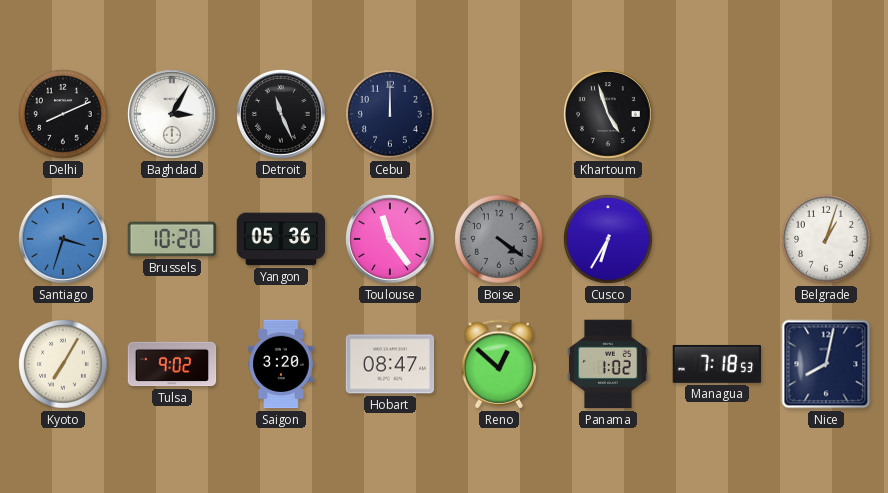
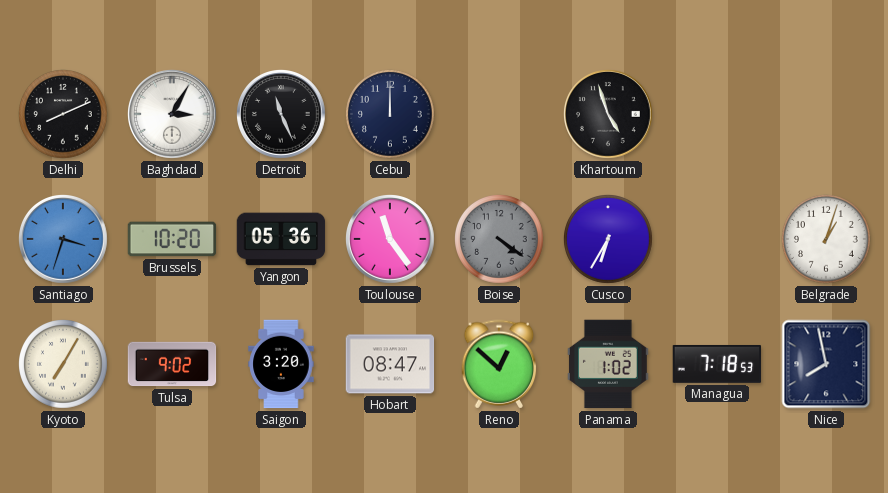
Nice: 8:02 -> 7:58 (826, 364)
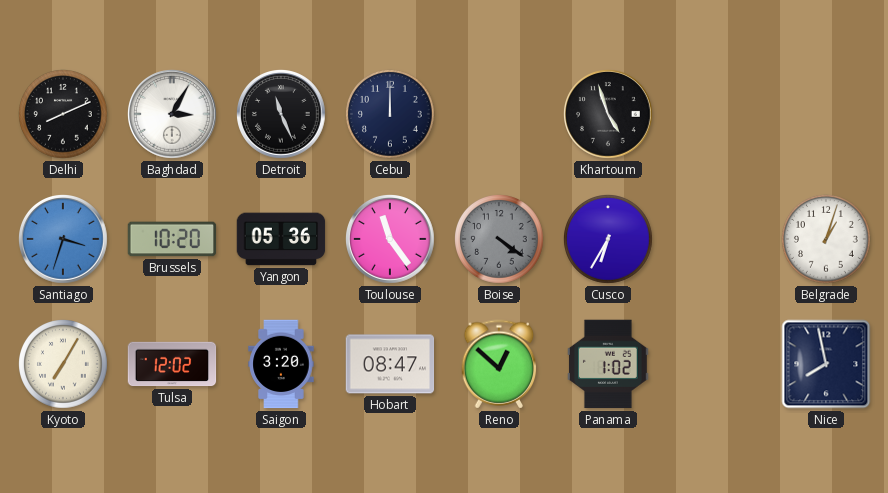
Tulsa: 9:02 -> 12:02 (172, 364)
Managua: 7:18 -> none (717, 364)
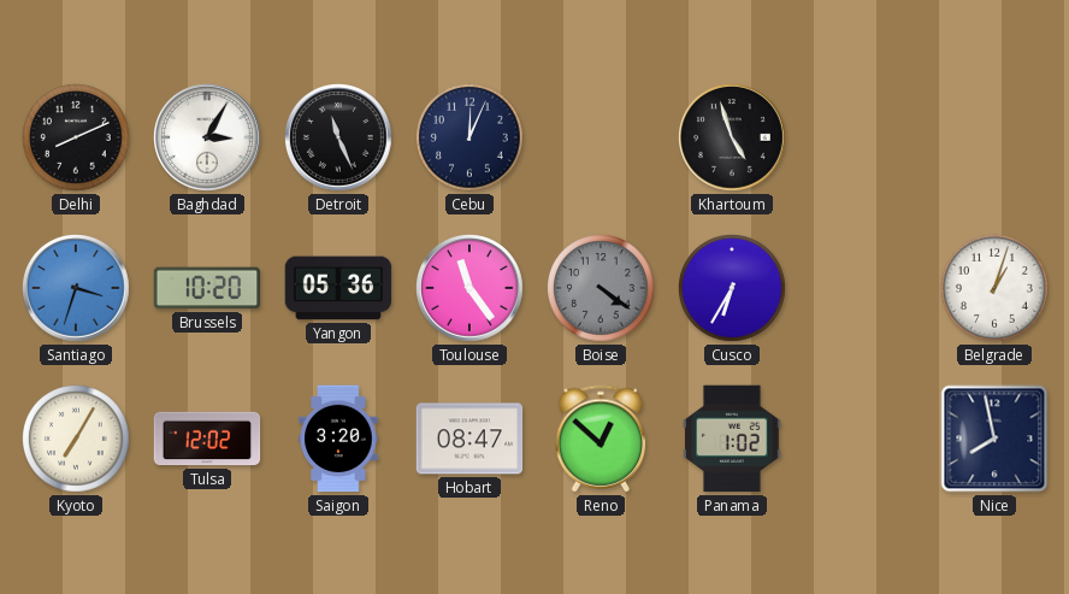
Cebu: 12:00 -> 12:04 (471, 139)
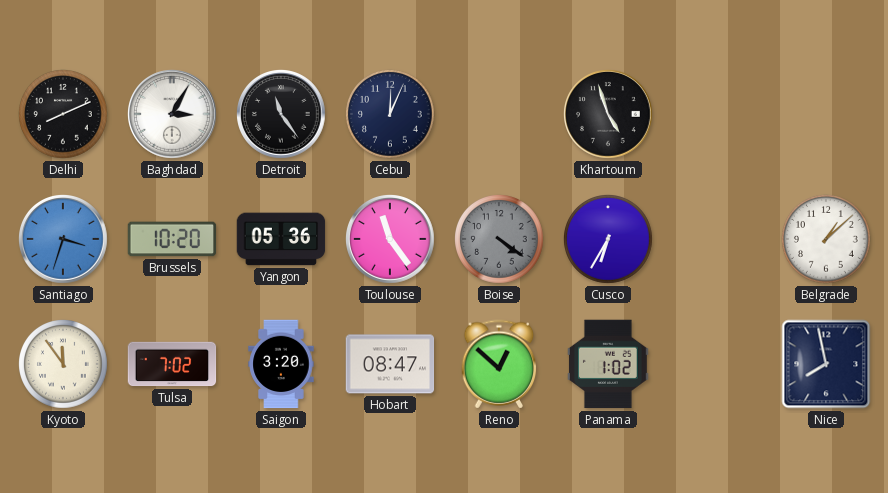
Detroit: 11:26 -> 11:24 (282, 115)
Belgrade: 1:03 -> 1:08 (827, 240)
Kyoto: 7:05 -> 11:54 (64, 365)
Tulsa: 12:02 -> 7:02 (172, 364)
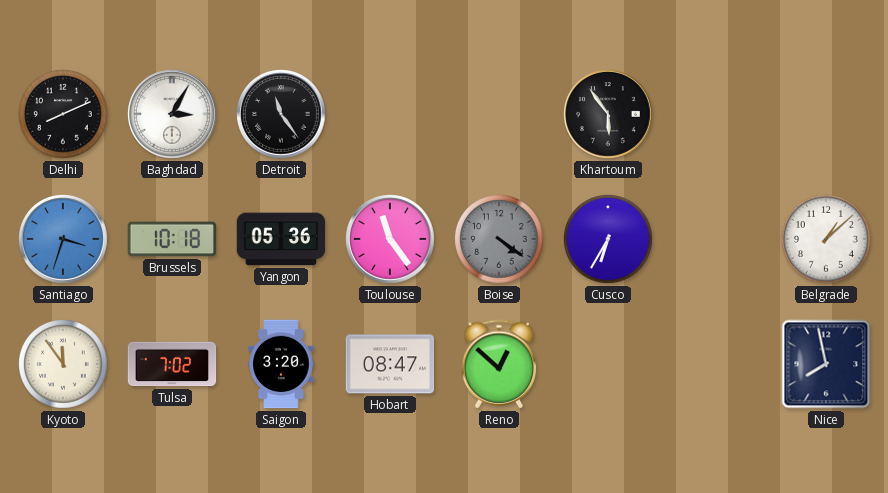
Cebu: 12:04 -> none (391, 115)
Khartoum: 4:57 -> 5:54 (609, 115)
Brussels: 10:20 -> 10:18 (172, 239)
Panama: 1:02 -> none (609, 364)
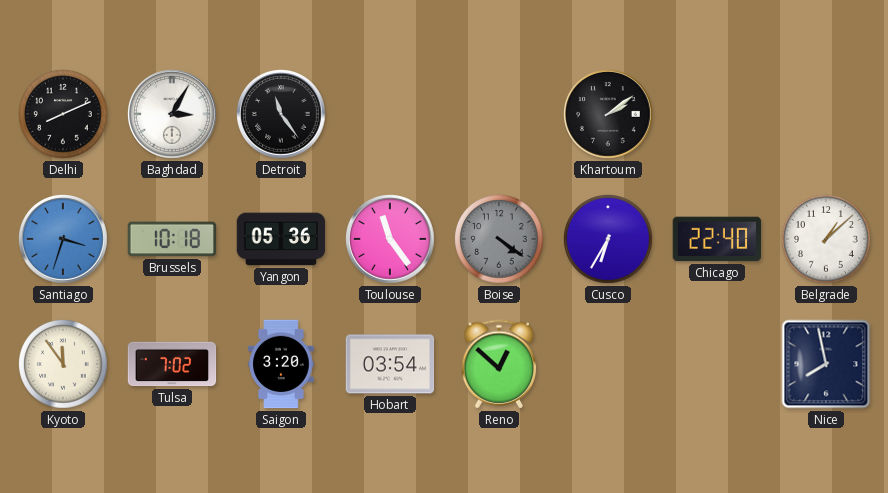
Khartoum: 5:54 -> 2:09 (609, 115)
Chicago: none -> 22:40 (717, 239)
Hobart: 08:47 -> 03:54 (390, 364)
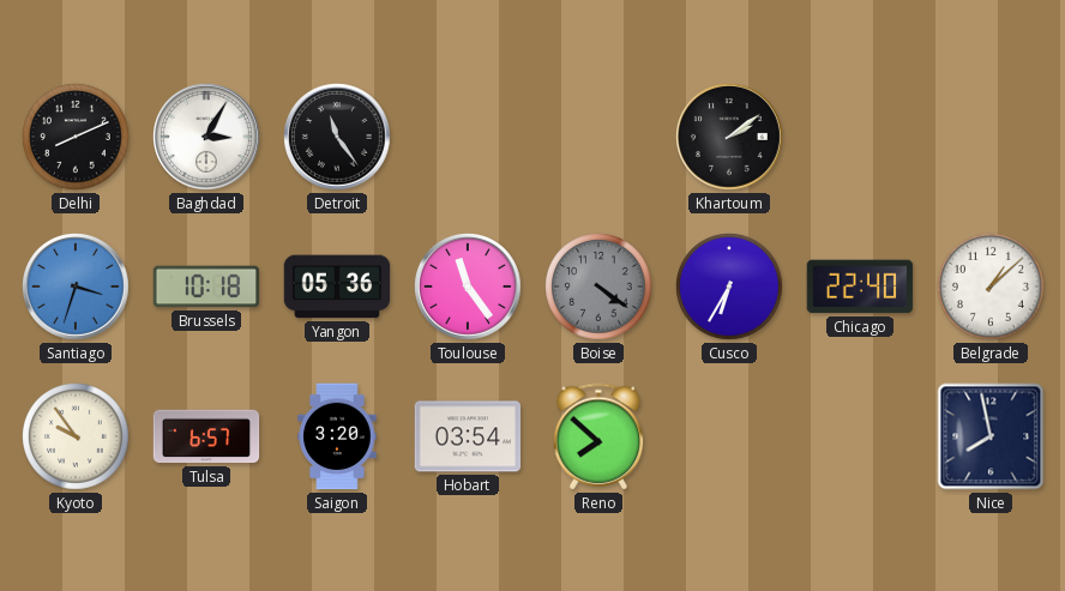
Kyoto: 11:54 -> 9:54 (77, 438)
Tulsa: 7:02 -> 6:57 (206, 436)
Reno: 12:52 -> 7:52 (598, 436)
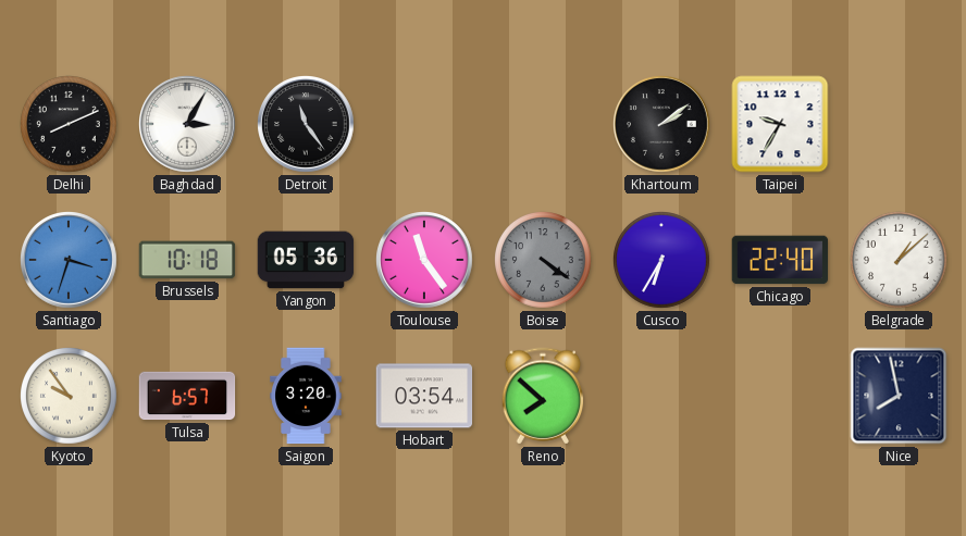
Taipei: none -> 9:35 (780, 124)
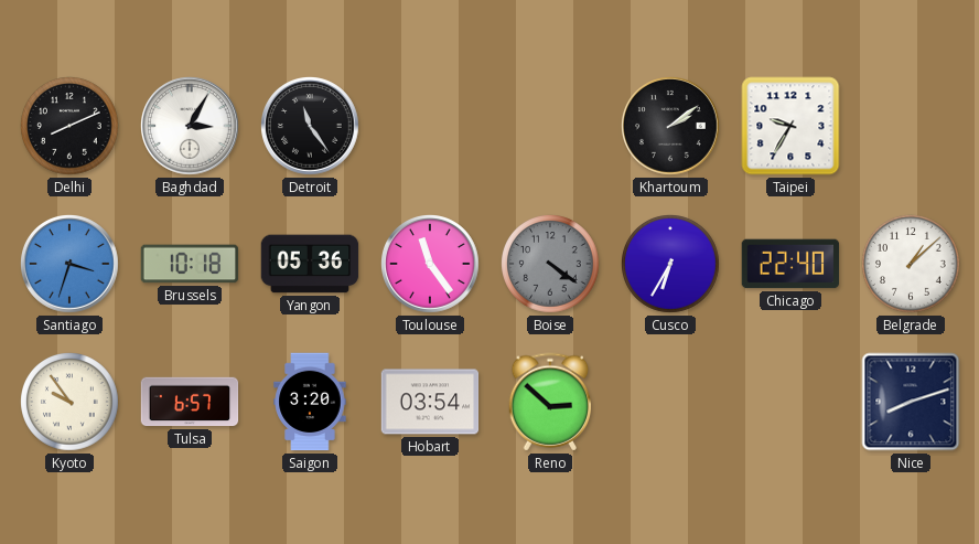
Reno: 7:52 -> 2:52 (550, 402)
Nice: 7:58 -> 8:12 (911, 402)
